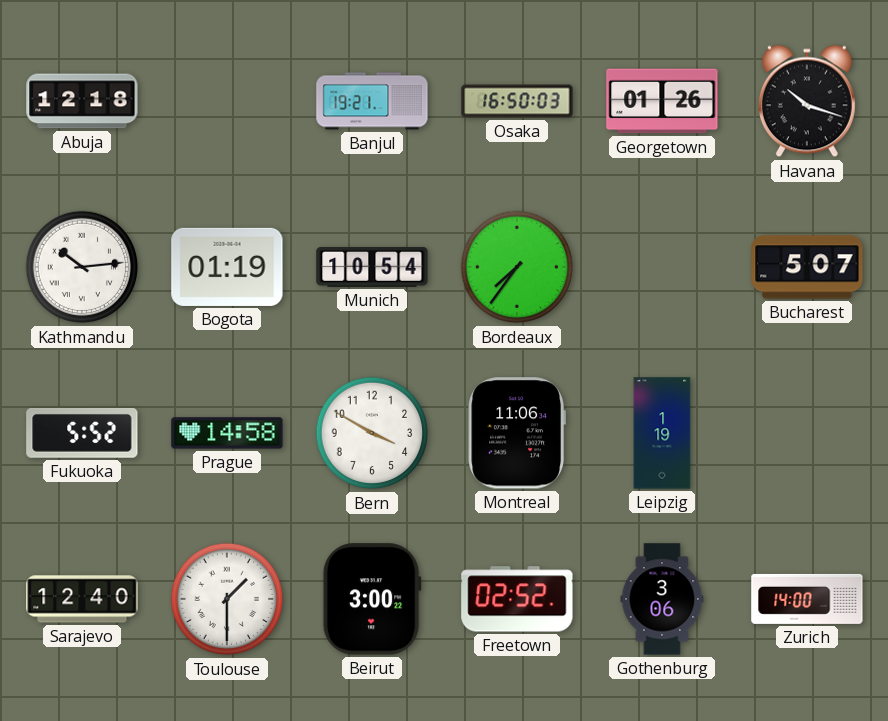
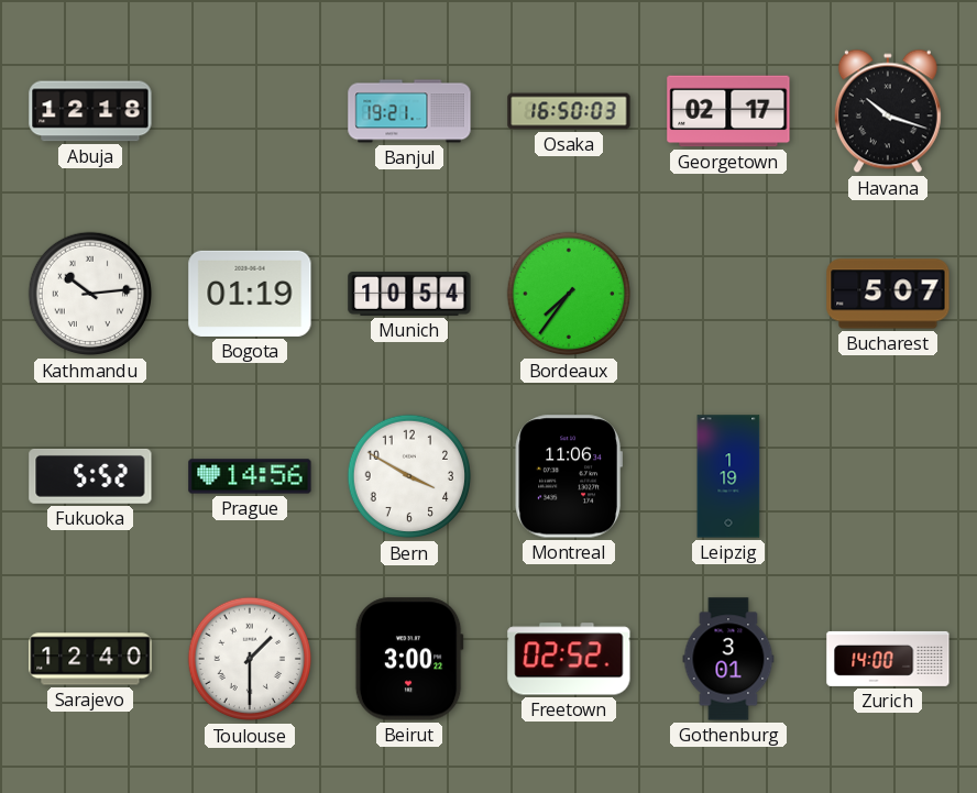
Georgetown: 01:26 -> 02:17 (728, 111)
Prague: 14:58 -> 14:56 (250, 476)
Gothenburg: 3:06 -> 3:01 (728, 659)
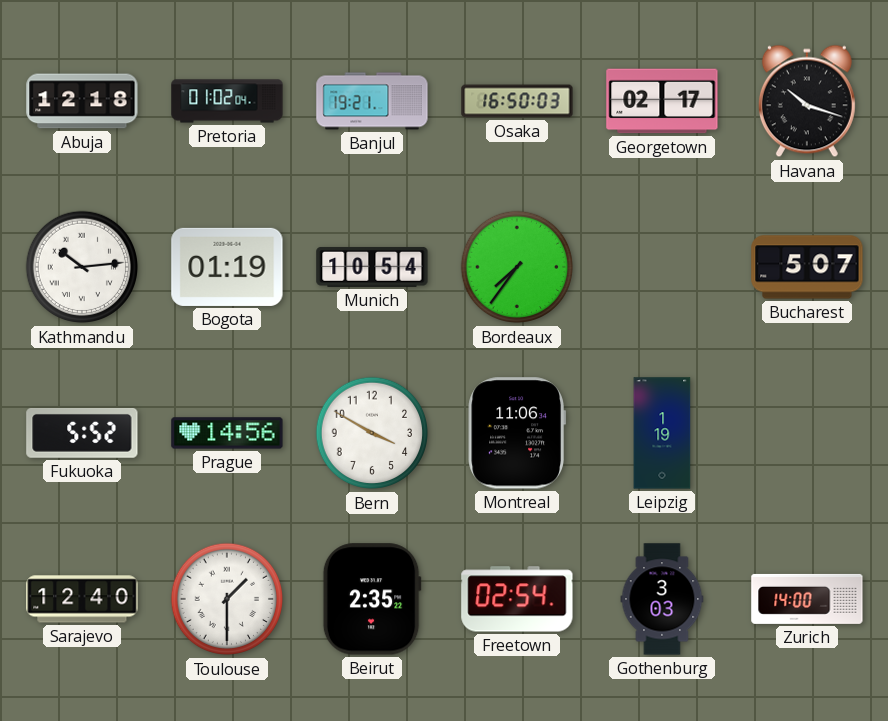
Pretoria: none -> 01:02 (227, 101)
Beirut: 3:00 -> 2:35 (372, 599)
Freetown: 02:52 -> 02:54 (517, 599)
Gothenburg: 3:01 -> 3:03 (662, 599)
